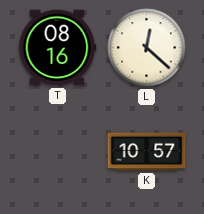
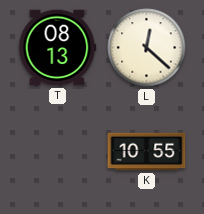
T: 08:16 -> 08:13 (58, 48)
K: 10:57 -> 10:55 (147, 152)
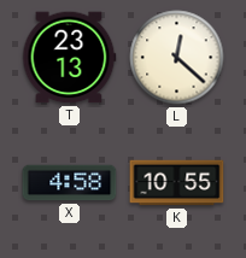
T: 08:13 -> 23:13 (70, 58)
X: none -> 4:58 (70, 183)
